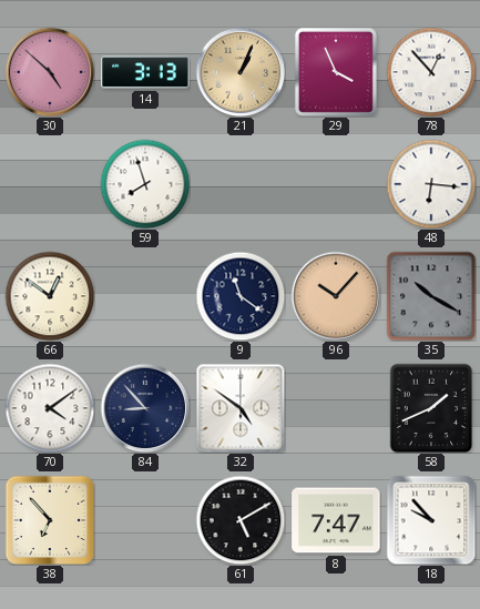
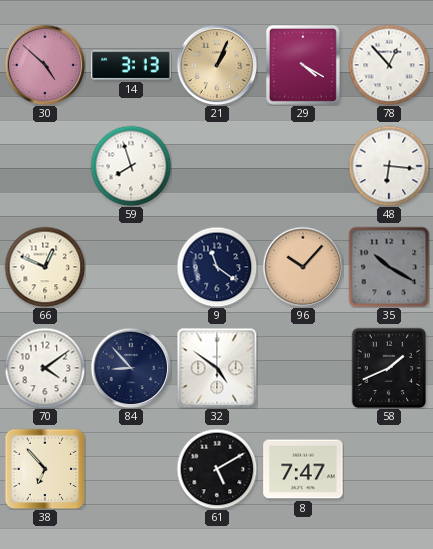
29: 3:56 -> 4:20 (303, 65)
66: 12:51 -> 12:49 (45, 267)
18: 9:53 -> none (431, 520)
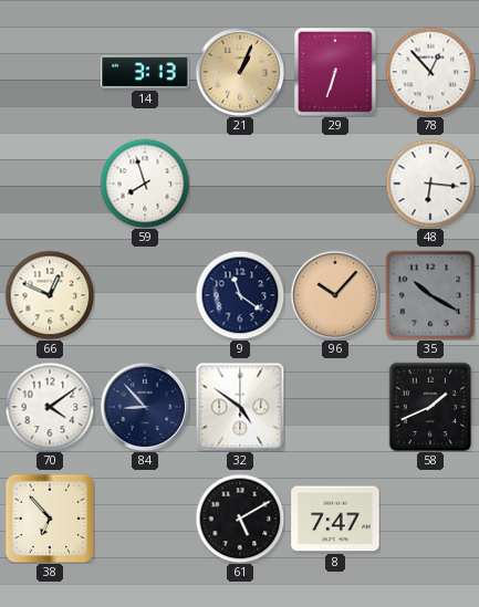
30: 4:52 -> none (45, 65)
29: 4:20 -> 6:33 (335, 72)
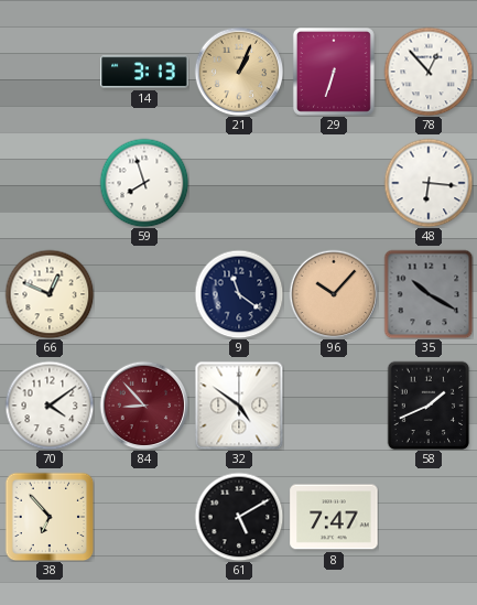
84 dial: navy -> burgundy (144, 406)
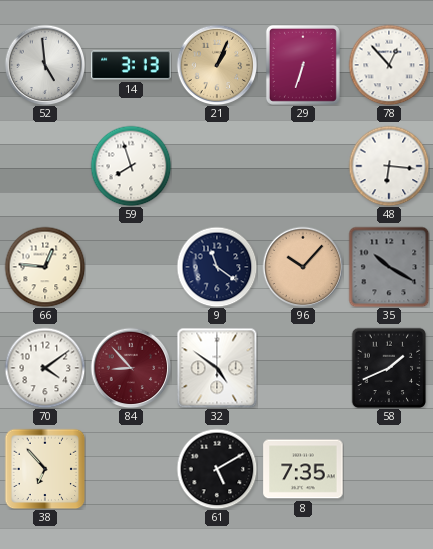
52: none -> 4:59 (45, 65)
66: 12:49 -> 12:46 (45, 267)
8: 7:47 -> 7:35 (303, 469)
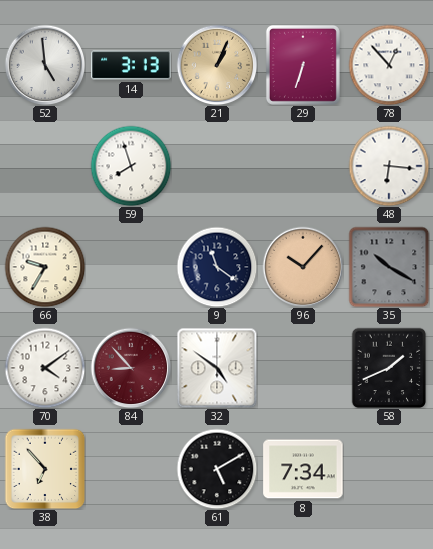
66: 12:46 -> 9:35 (45, 267)
8: 7:35 -> 7:34 (303, 469)
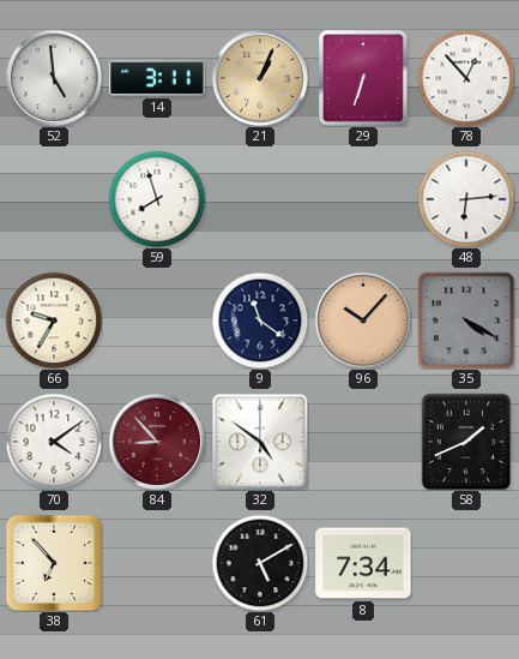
14: 3:13 -> 3:11 (157, 78)
48: 6:16 -> 6:14 (466, 199)
35: 10:20 -> 4:20 (466, 320)
